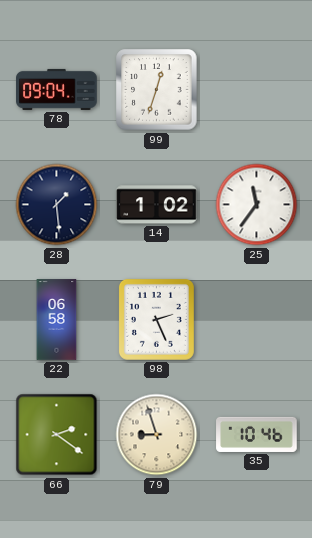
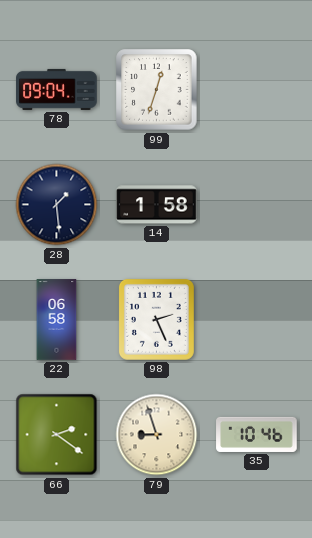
14: 1:02 -> 1:58 (157, 205)
25: 11:36 -> none (257, 205)
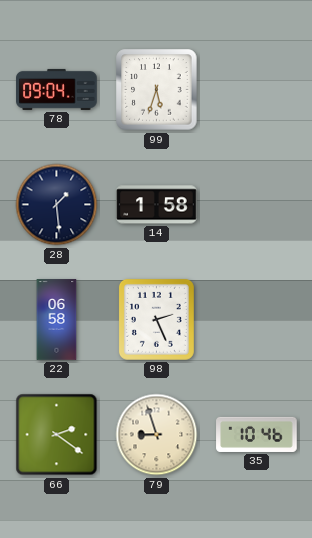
99: 12:33 -> 5:33 (157, 90)
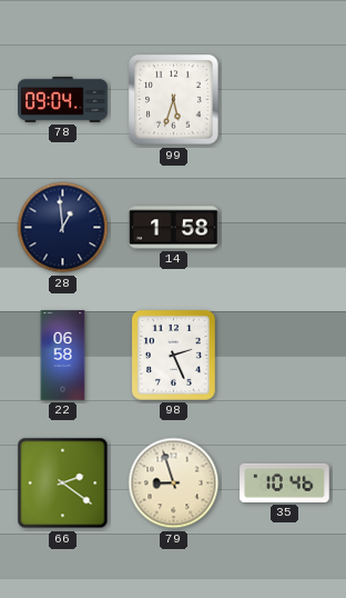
28: 1:29 -> 12:59 (63, 228)
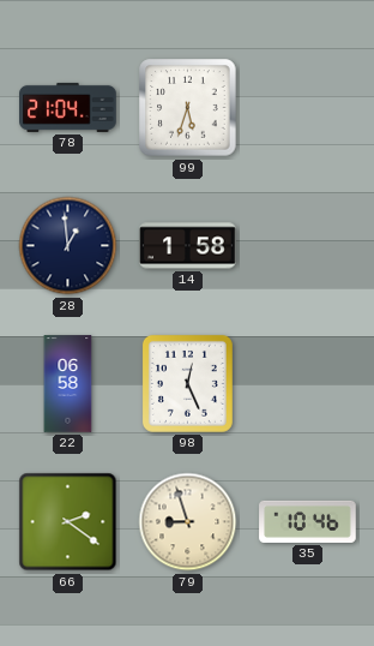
78: 09:04 -> 21:04 (68, 107)
98: 2:26 -> 12:26 (187, 383)
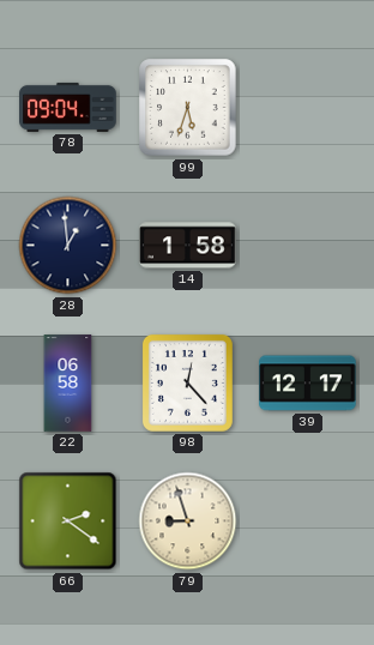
78: 21:04 -> 09:04 (68, 107)
98: 12:26 -> 12:23 (187, 382)
39: none -> 12:17 (308, 384)
35: 10:46 -> none (308, 521)
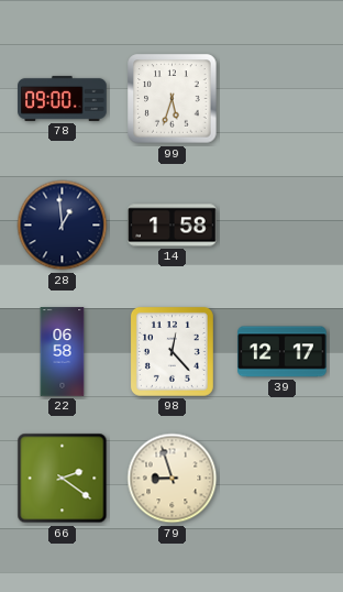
78: 09:04 -> 09:00 (63, 98)
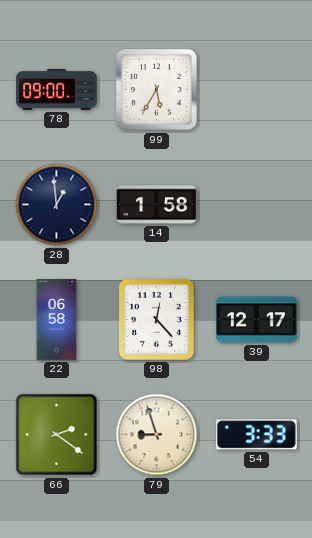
99: 5:33 -> 5:35 (157, 90)
54: none -> 3:33 (257, 435)
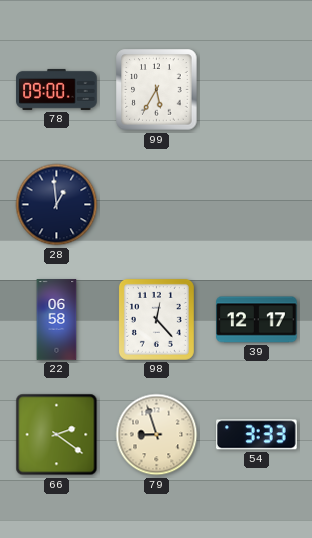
14: 1:58 -> none (157, 205)
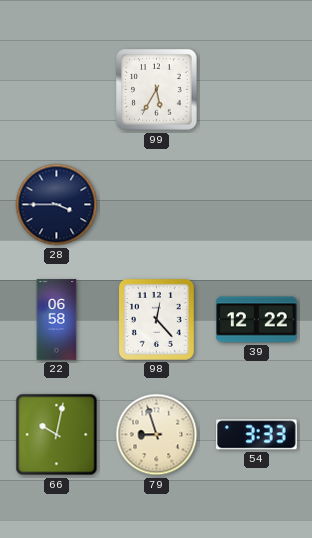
78: 09:00 -> none (57, 89)
28: 12:59 -> 3:45 (57, 205)
39: 12:17 -> 12:22 (257, 320)
66: 2:21 -> 10:02 (57, 435)
